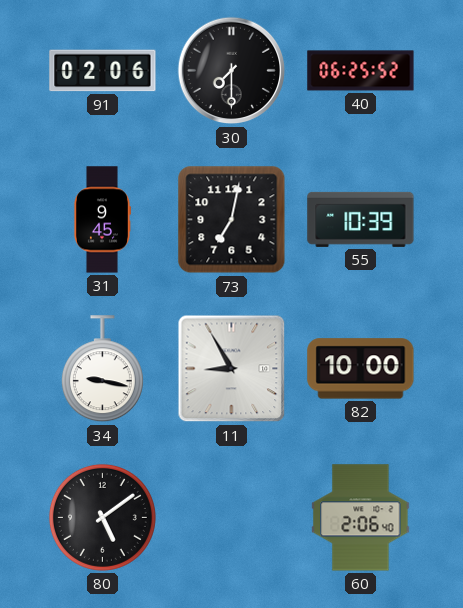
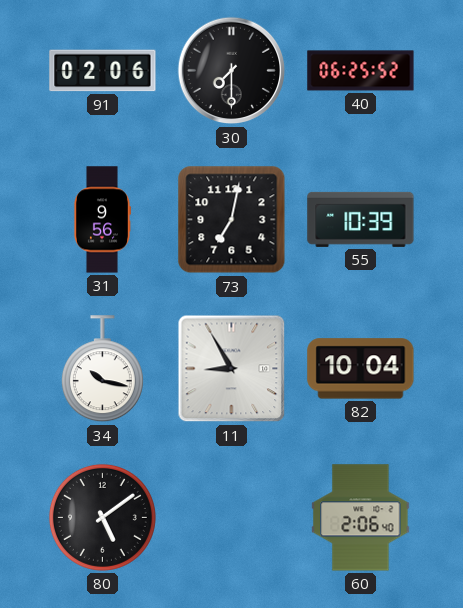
31: 9:45 -> 9:56 (102, 220)
34: 9:17 -> 10:17 (102, 369)
82: 10:00 -> 10:04 (361, 369)
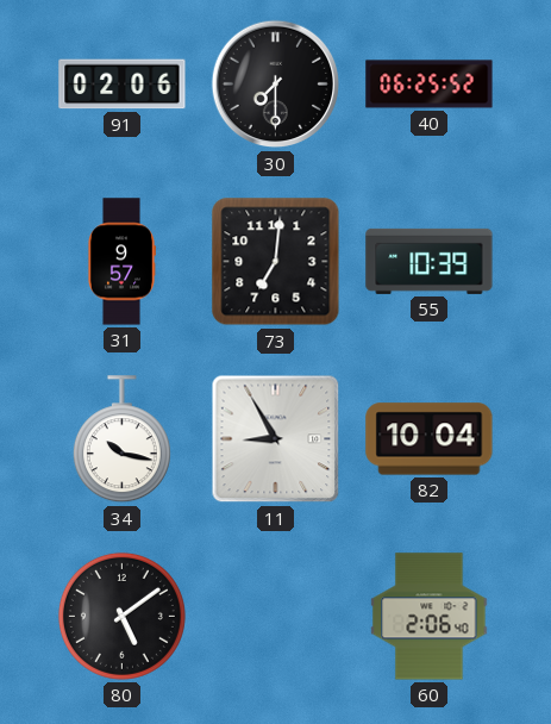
31: 9:56 -> 9:57 (121, 262)
73: 7:02 -> 7:01 (276, 262)
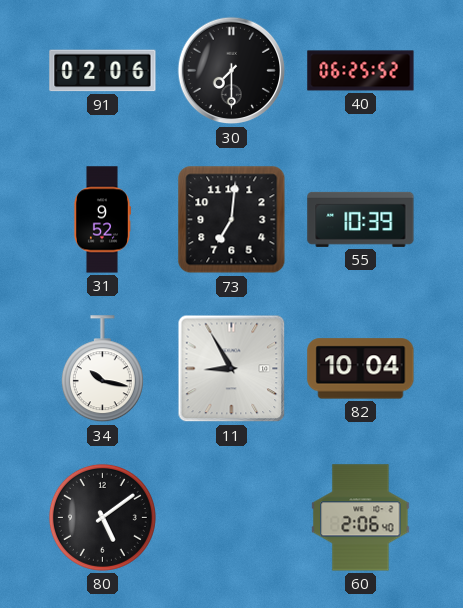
31: 9:57 -> 9:52 (102, 220)
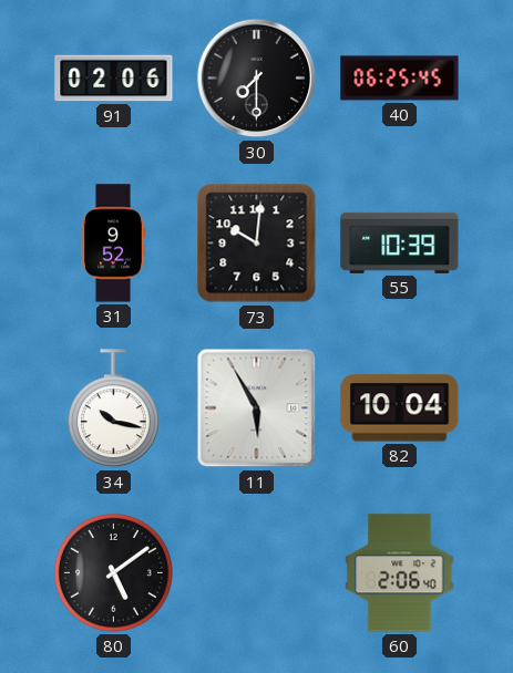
40: 06:25:52 -> 06:25:45 (400, 79)
73: 7:01 -> 10:01 (257, 244)
11: 8:55 -> 5:55 (257, 408)
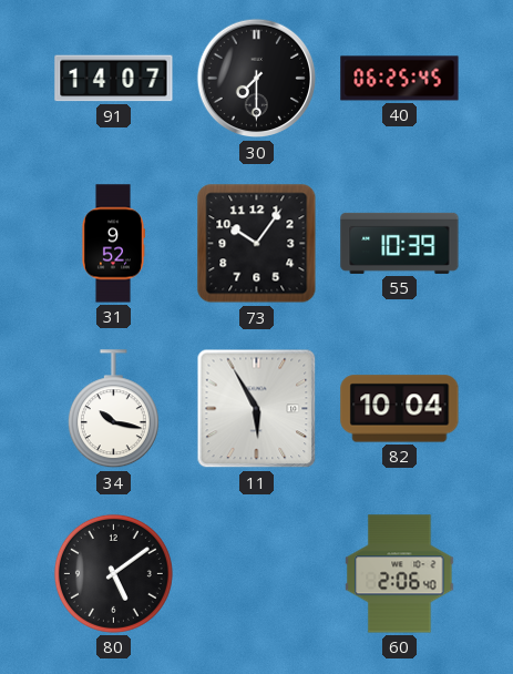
91: 02:06 -> 14:07 (114, 79)
73: 10:01 -> 10:06 (257, 244)
